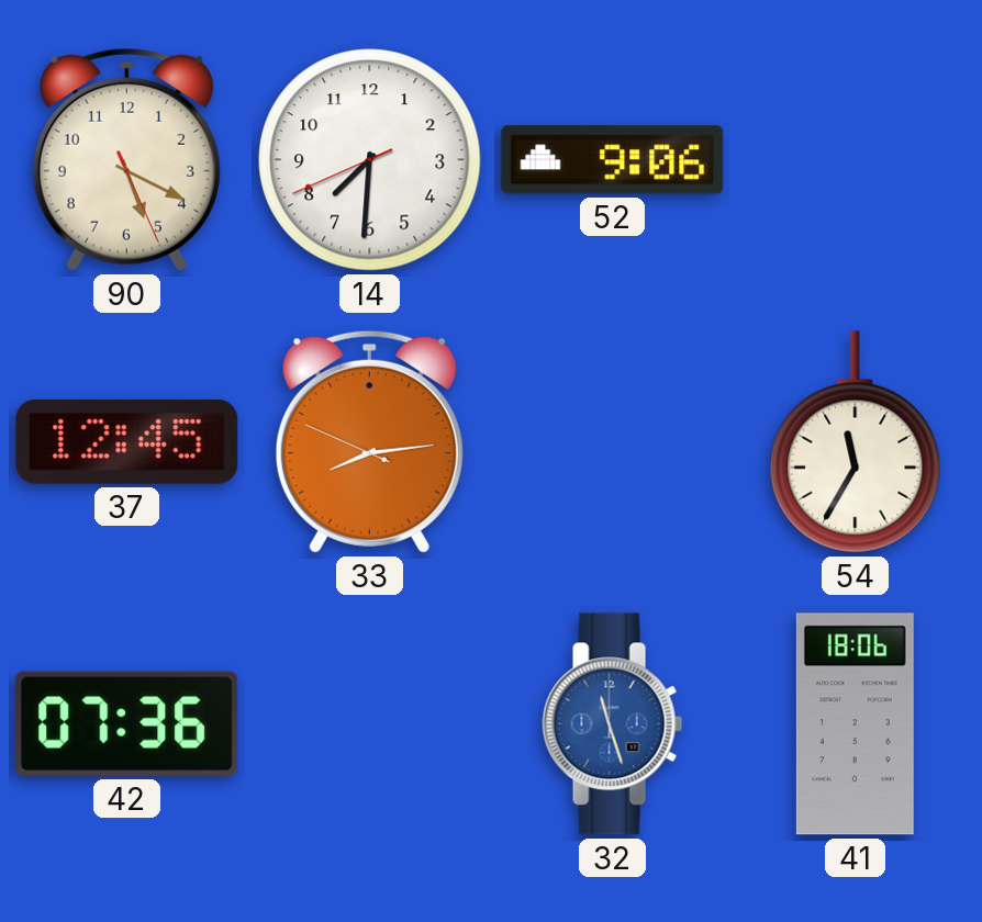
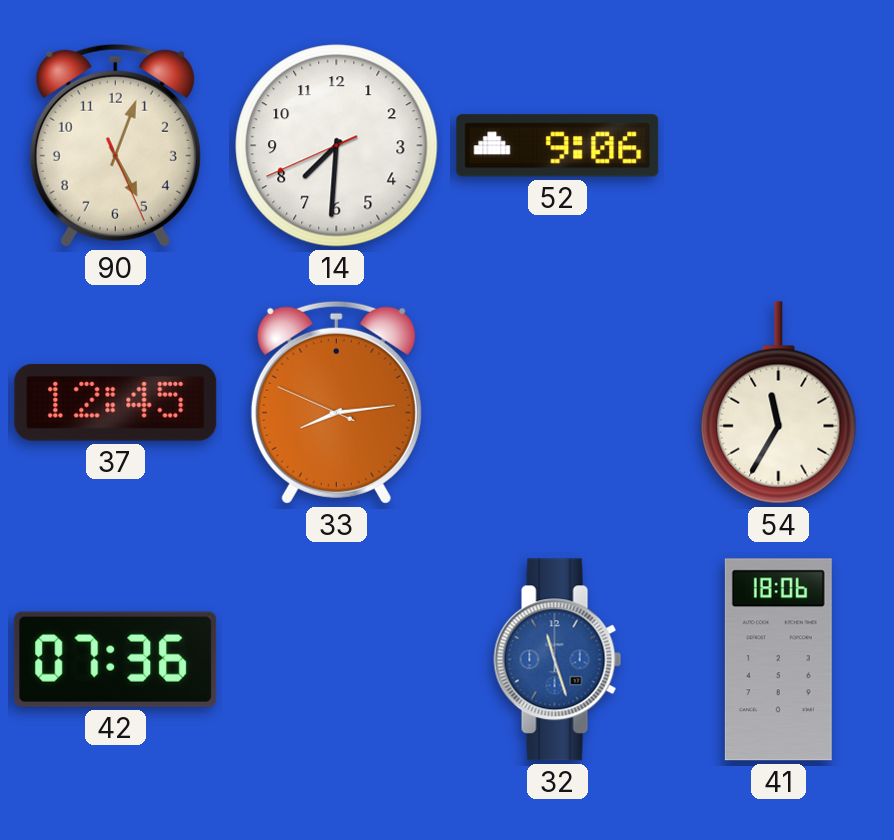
90: 5:19 -> 5:03 (115, 145)
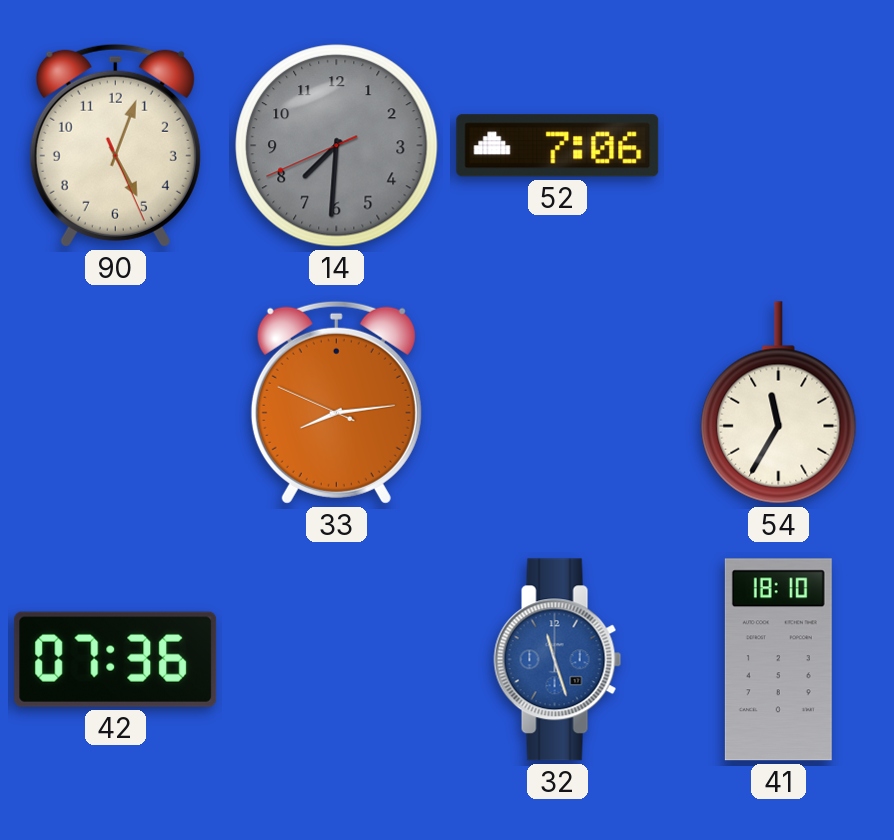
14 dial: white -> grey (337, 146)
52: 9:06 -> 7:06 (558, 146)
37: 12:45 -> none (116, 402)
41: 18:06 -> 18:10 (778, 660)
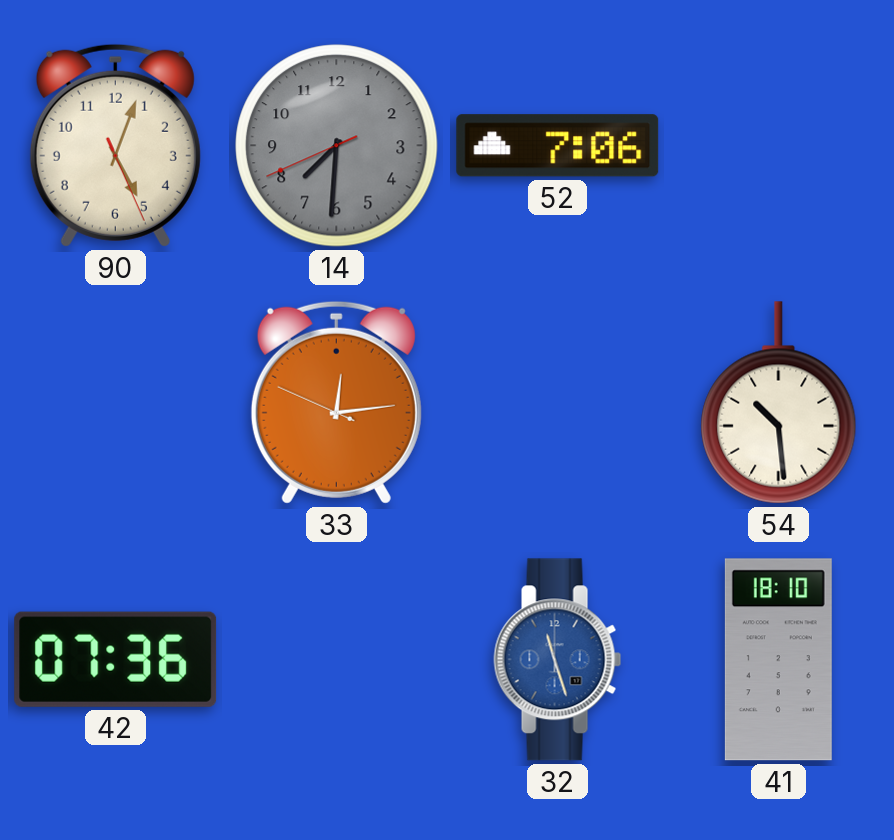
33: 8:13 -> 12:13 (336, 402)
54: 11:35 -> 10:29 (779, 403)
